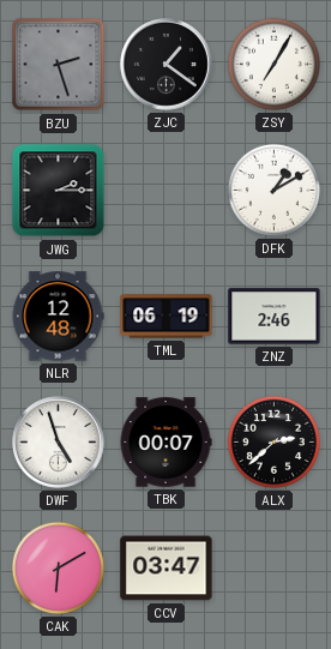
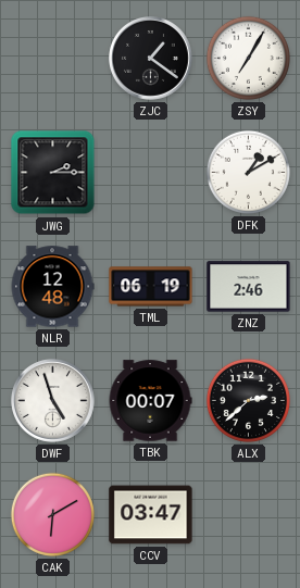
BZU: 2:27 -> none (59, 65)
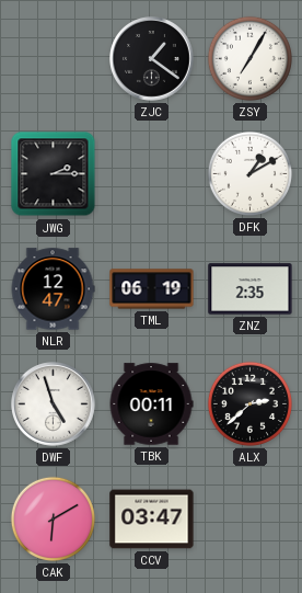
NLR: 12:48 -> 12:47 (53, 289)
ZNZ: 2:46 -> 2:35 (251, 289)
TBK: 00:07 -> 00:11 (151, 404)
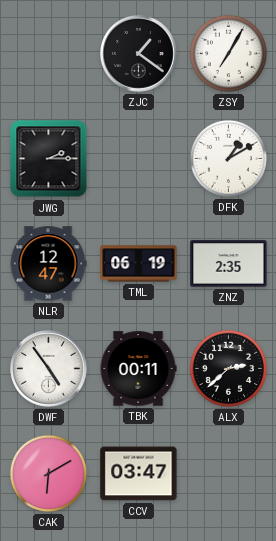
DWF: 4:57 -> 4:54 (49, 369)
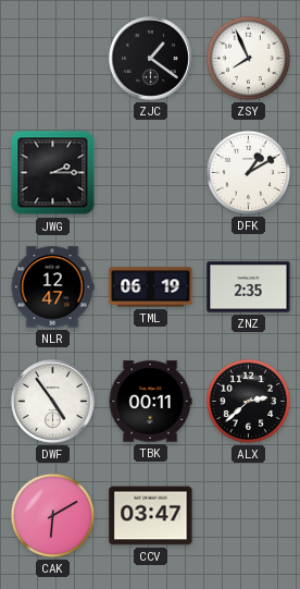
ZSY: 7:05 -> 7:56 (248, 58)
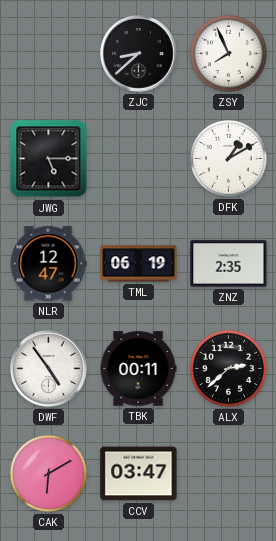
ZJC: 1:21 -> 8:38 (139, 54)
JWG: 2:15 -> 5:15 (49, 159)
